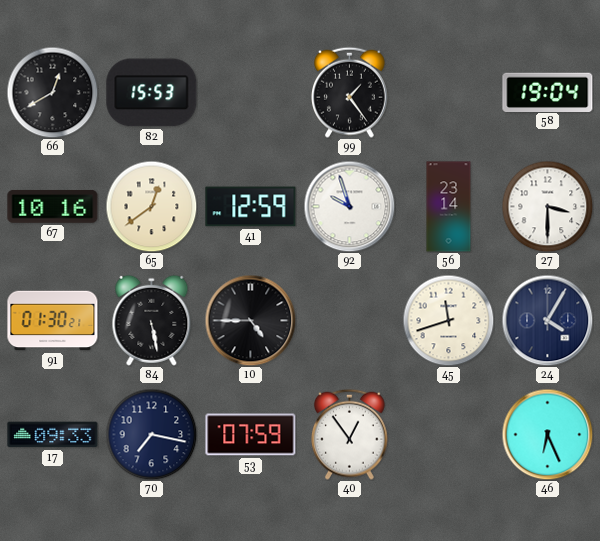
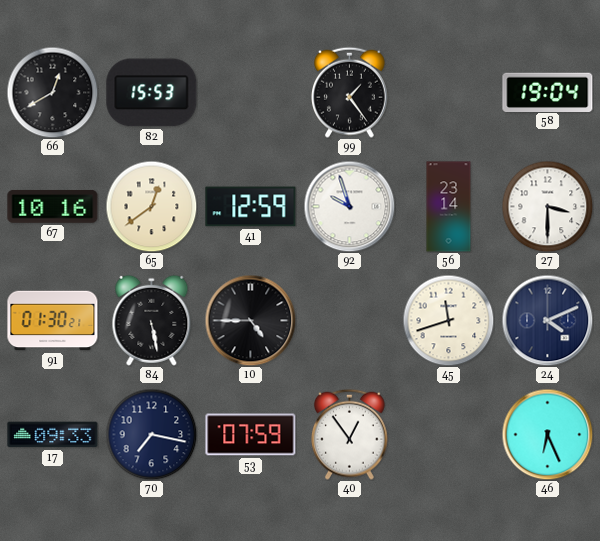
24: 4:05 -> 4:11 (547, 320)
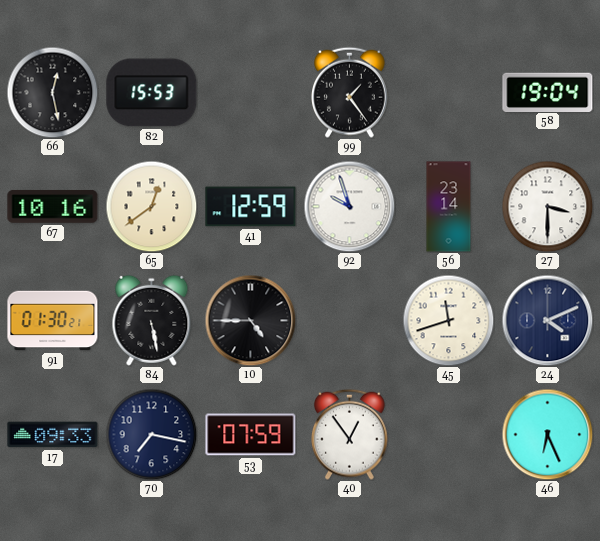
66: 12:40 -> 12:28 (52, 92)
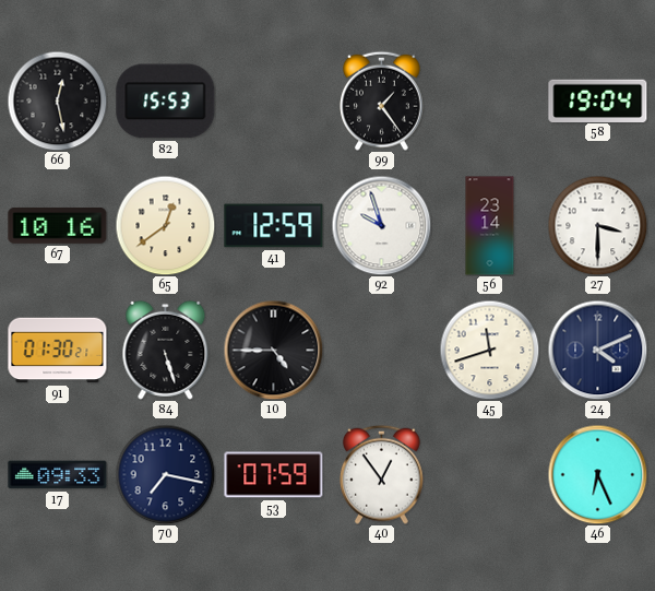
84: 5:28 -> 5:27 (166, 350)
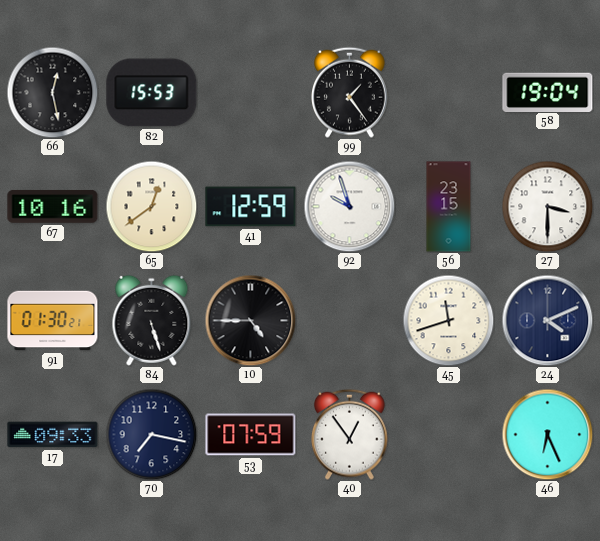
56: 23:14 -> 23:15 (449, 207)
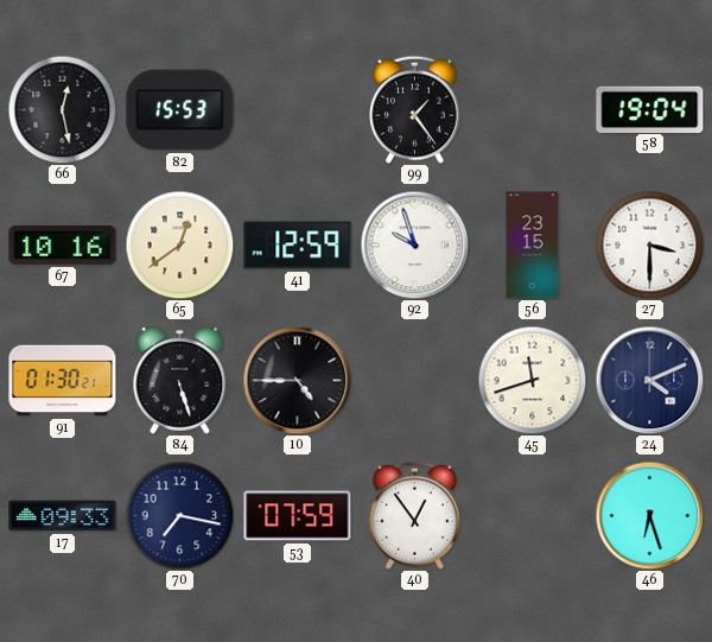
46: 6:26 -> 6:27 (649, 515)
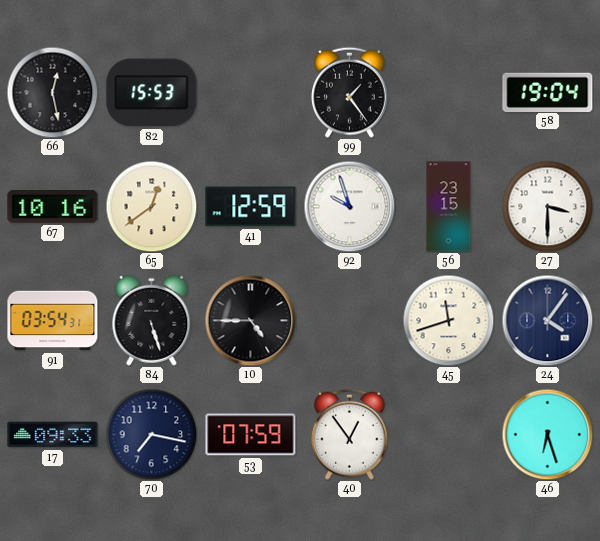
91: 01:30 -> 03:54 (53, 321)
24: 4:11 -> 4:06 (547, 320)
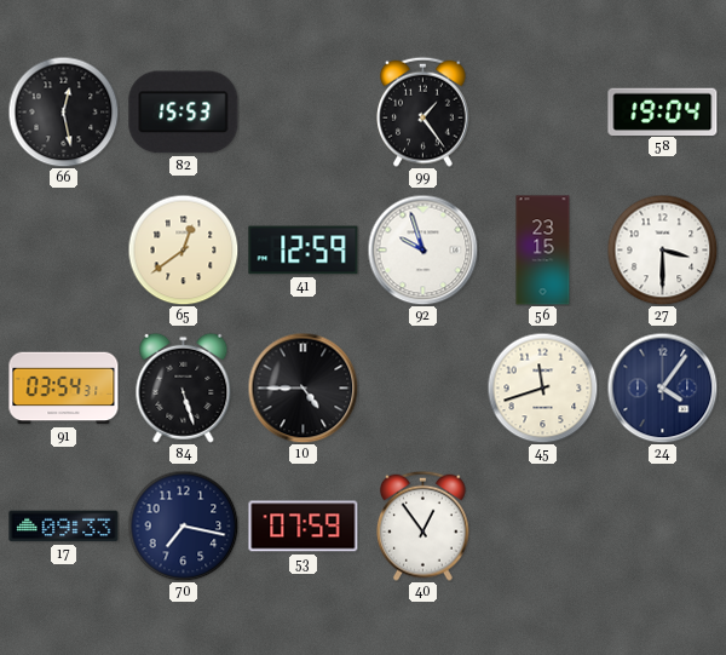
67: 10:16 -> none (53, 207)
46: 6:27 -> none (547, 434)
